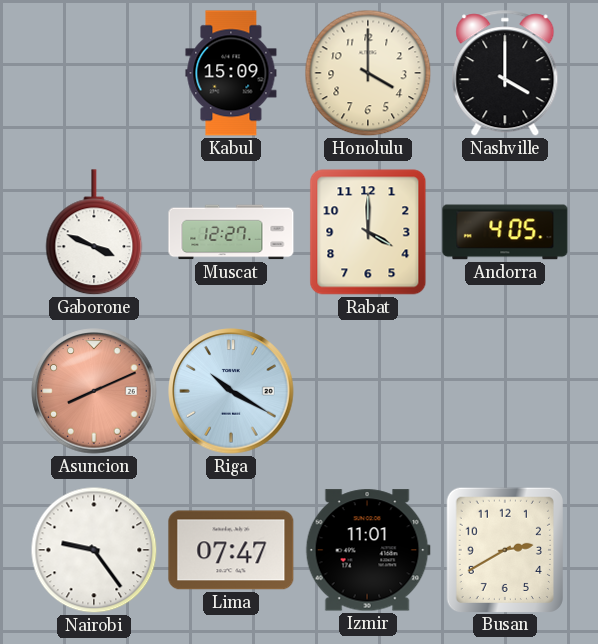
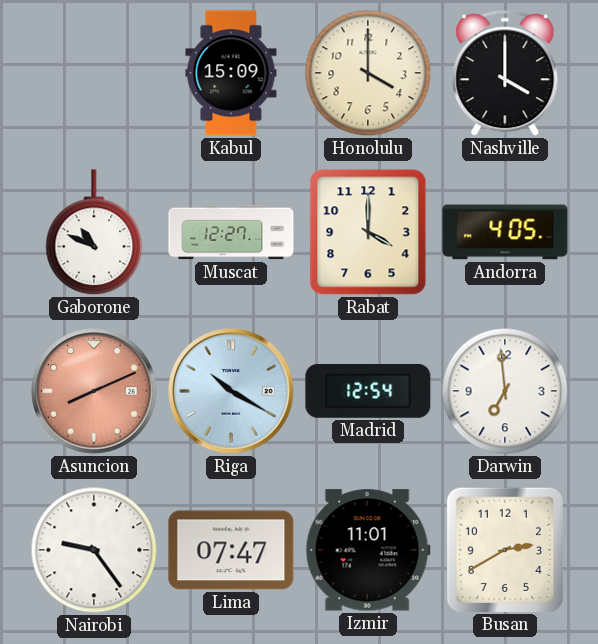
Gaborone: 3:49 -> 10:49 (94, 233)
Madrid: none -> 12:54 (368, 391)
Darwin: none -> 6:59 (505, 391)
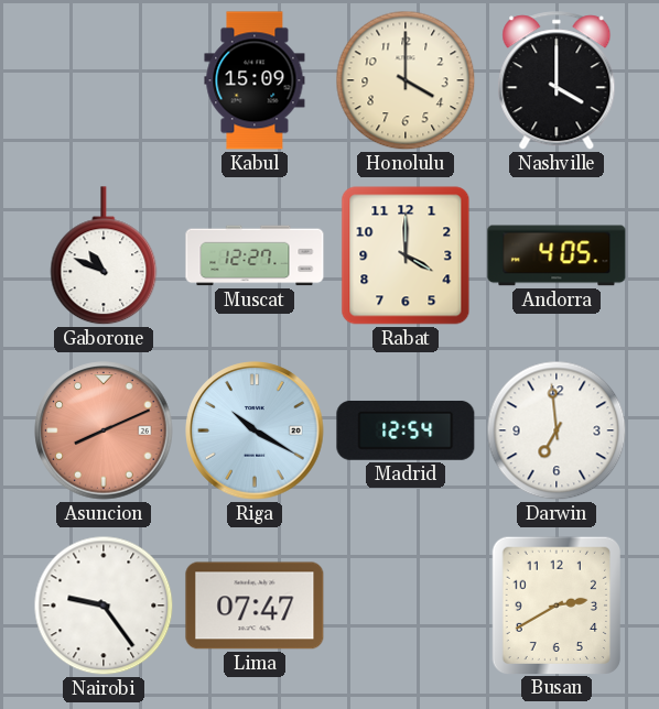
Izmir: 11:01 -> none (368, 550)
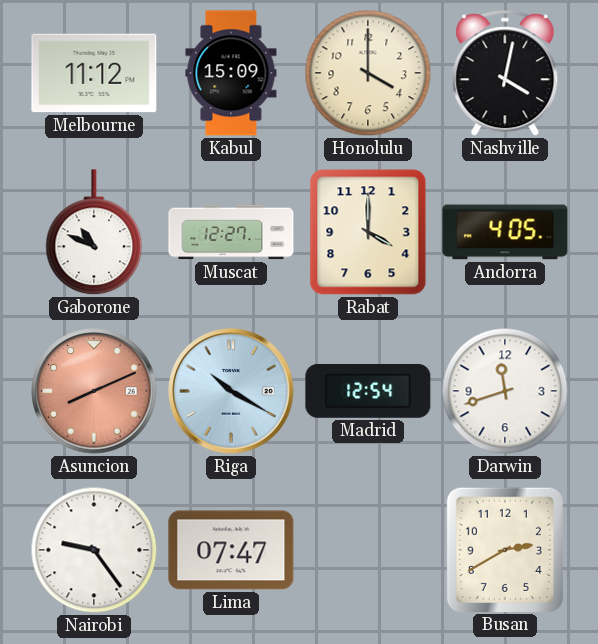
Melbourne: none -> 11:12 (94, 73)
Nashville: 4:00 -> 4:02 (505, 74)
Darwin: 6:59 -> 11:42 (505, 391)
